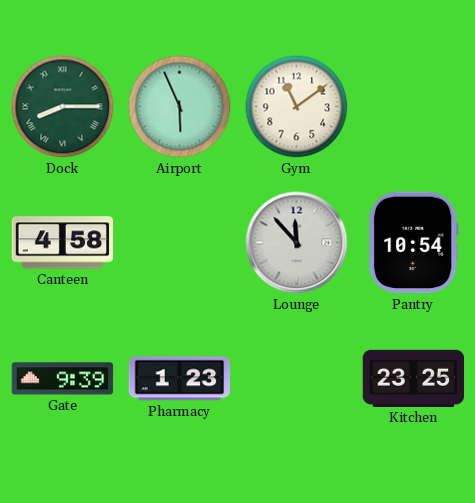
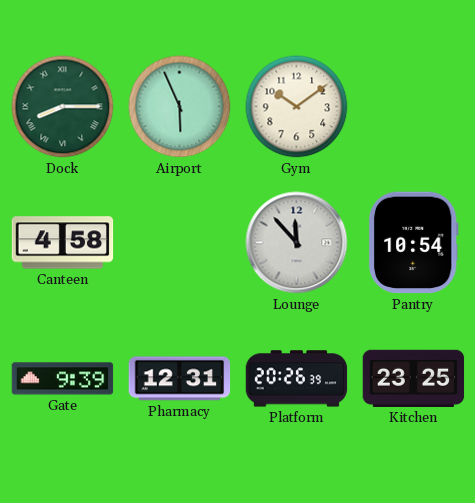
Gym: 11:09 -> 10:09 (297, 107)
Pharmacy: 1:23 -> 12:31 (180, 379)
Platform: none -> 20:26 (297, 379)
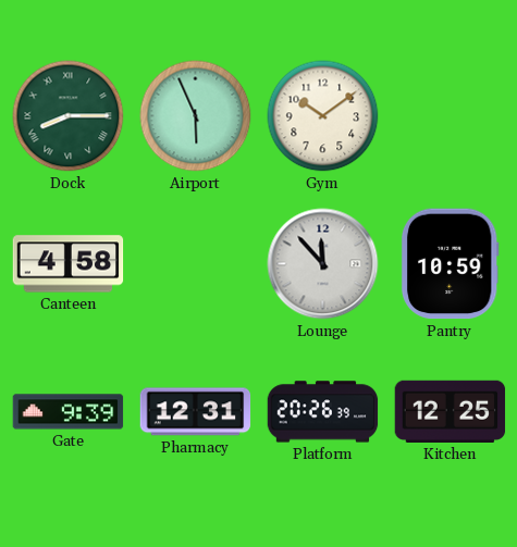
Pantry: 10:54 -> 10:59 (450, 264)
Kitchen: 23:25 -> 12:25 (451, 411)
